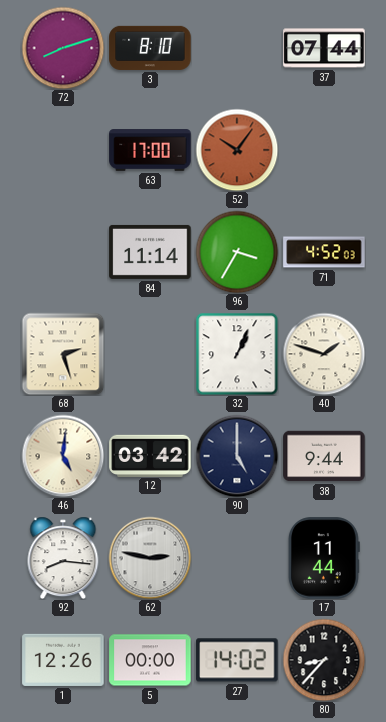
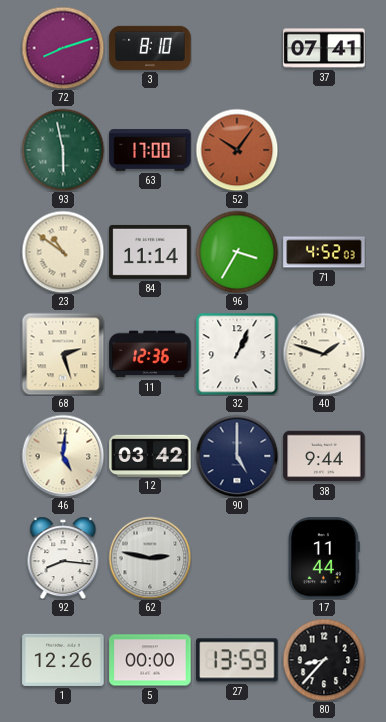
37: 07:44 -> 07:41 (324, 48)
93: none -> 5:58 (63, 150)
23: none -> 10:51 (63, 252)
11: none -> 12:36 (150, 354)
27: 14:02 -> 13:59 (237, 660)
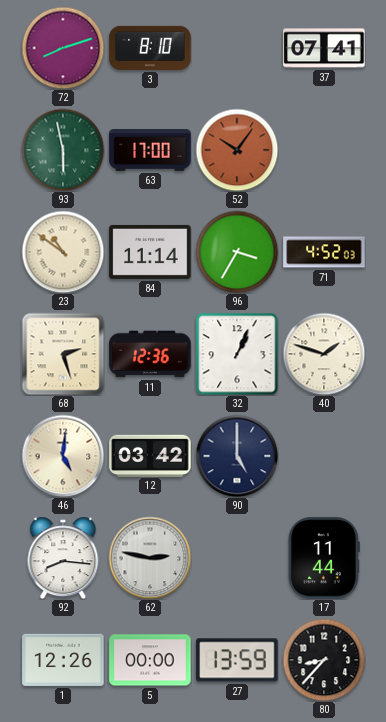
38: 9:44 -> none (324, 456)
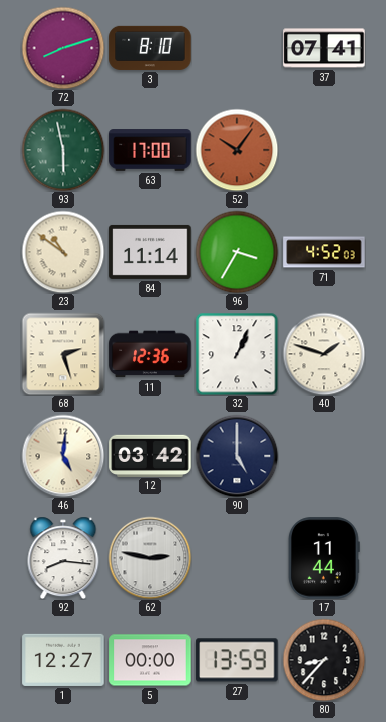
1: 12:26 -> 12:27 (63, 660)
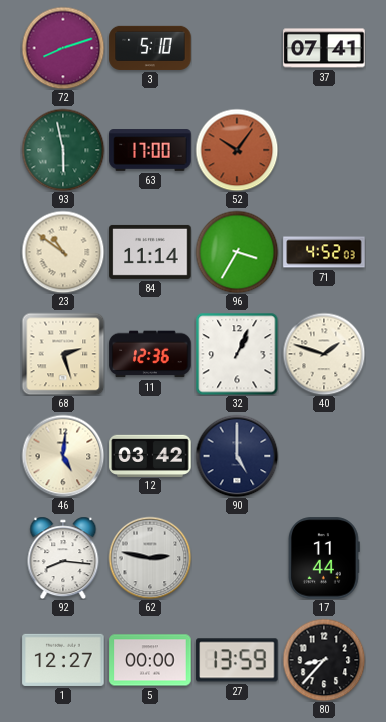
3: 8:10 -> 5:10 (150, 48)
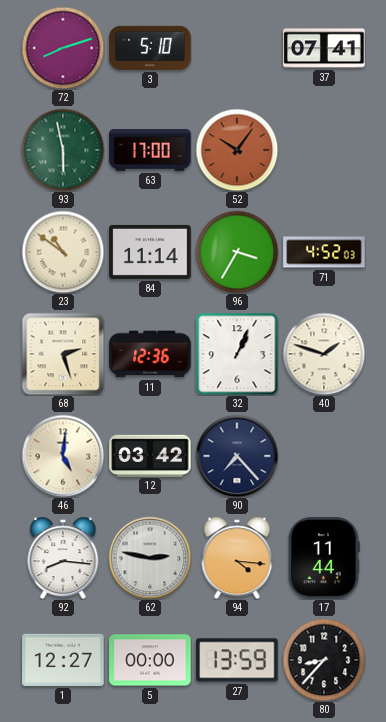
90: 5:00 -> 7:23 (237, 456)
94: none -> 4:16 (237, 558)
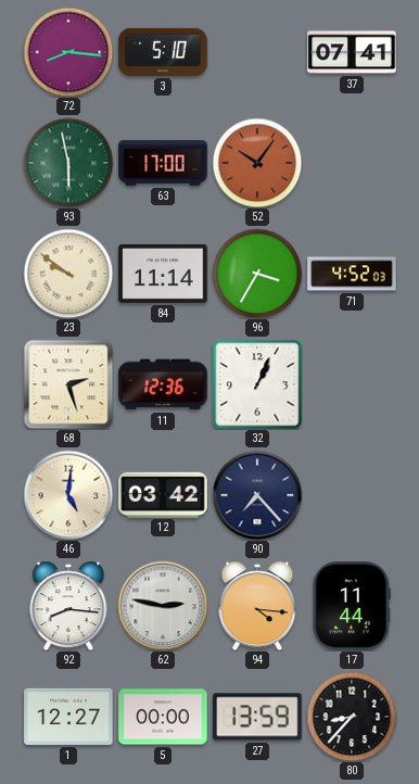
72: 8:12 -> 8:16 (68, 52)
23: 10:51 -> 9:51 (68, 274)
40: 1:48 -> none (324, 354)
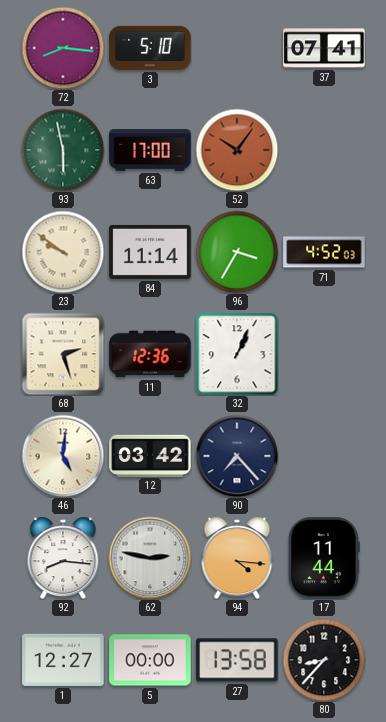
27: 13:59 -> 13:58 (237, 660)
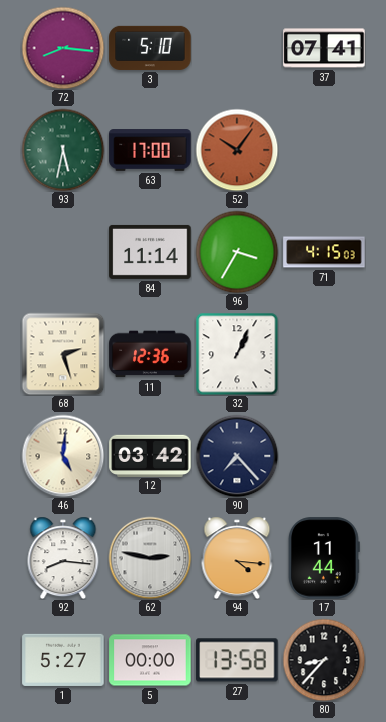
93: 5:58 -> 5:32 (63, 150)
23: 9:51 -> none (63, 252)
71: 4:52 -> 4:15 (324, 252)
1: 12:27 -> 5:27 (63, 660)
